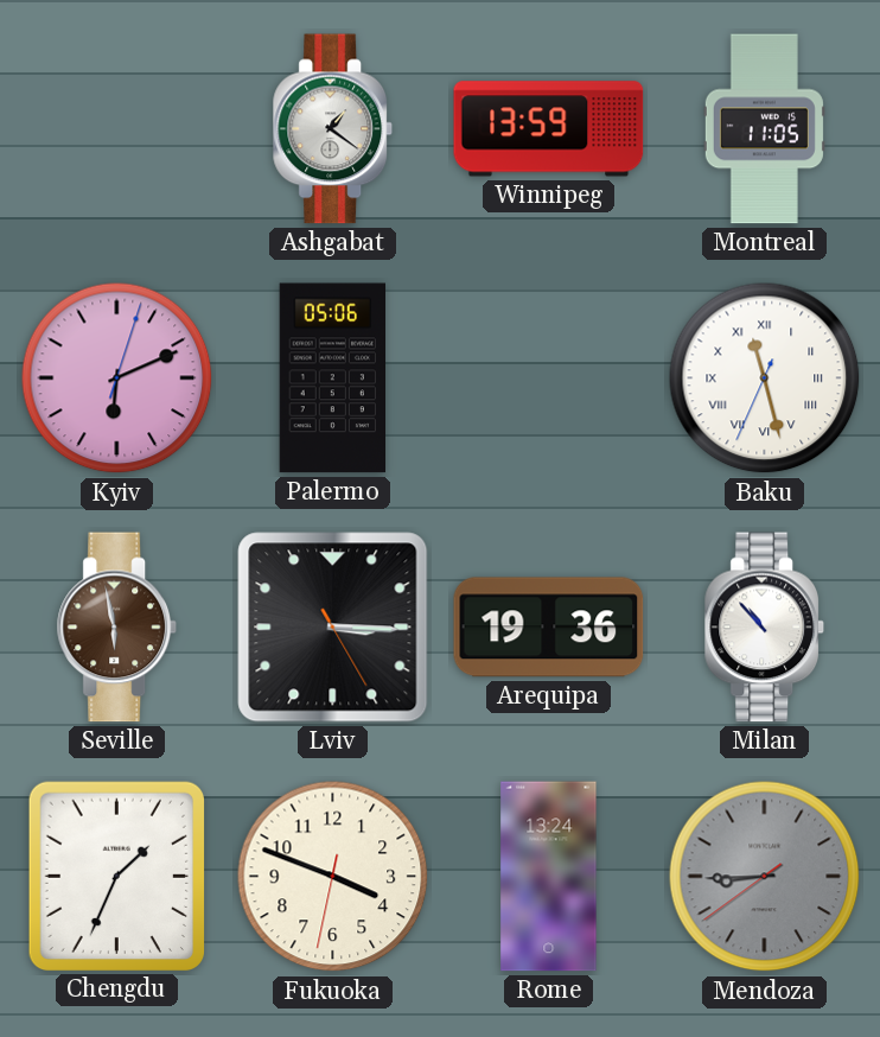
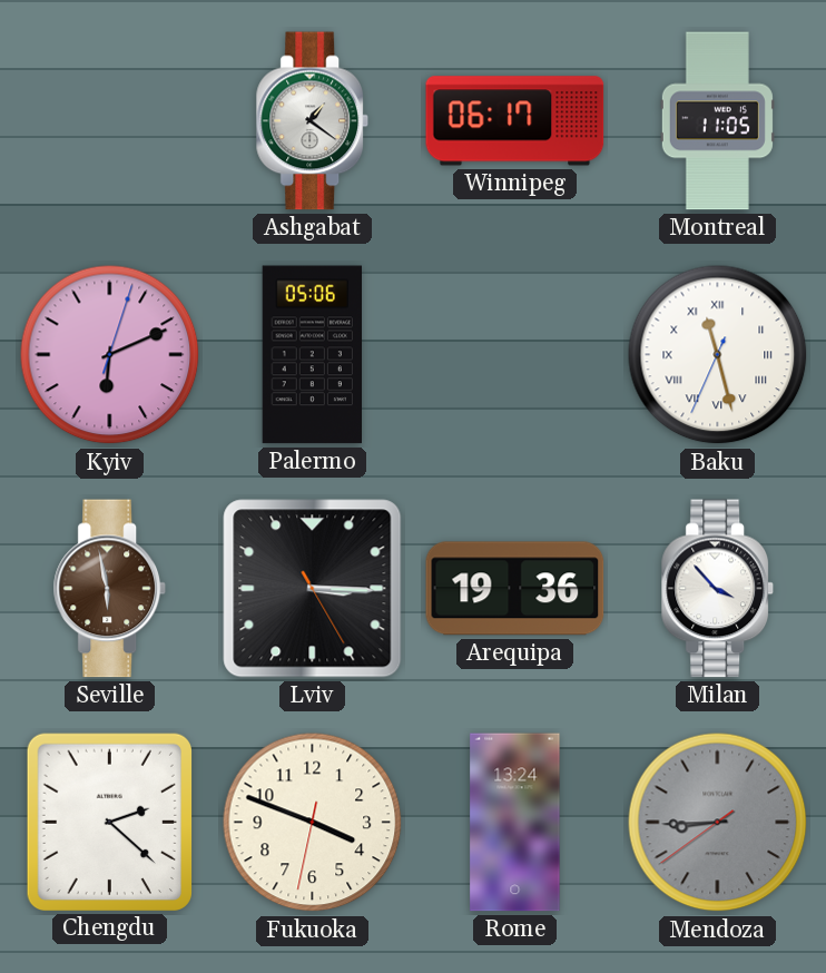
Winnipeg: 13:59 -> 06:17 (515, 121)
Milan: 10:53 -> 3:53 (718, 589)
Chengdu: 1:34 -> 2:22 (109, 822)
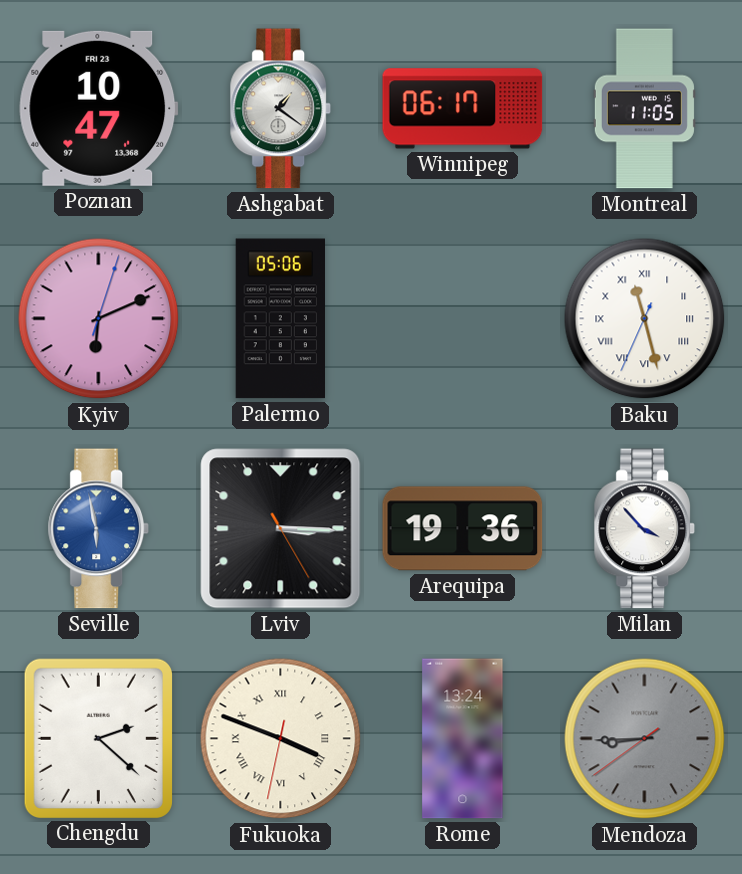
Poznan: none -> 10:47 (99, 108)
Seville dial: brown -> blue (99, 529)
Fukuoka numerals: Arabic -> Roman (281, 739)
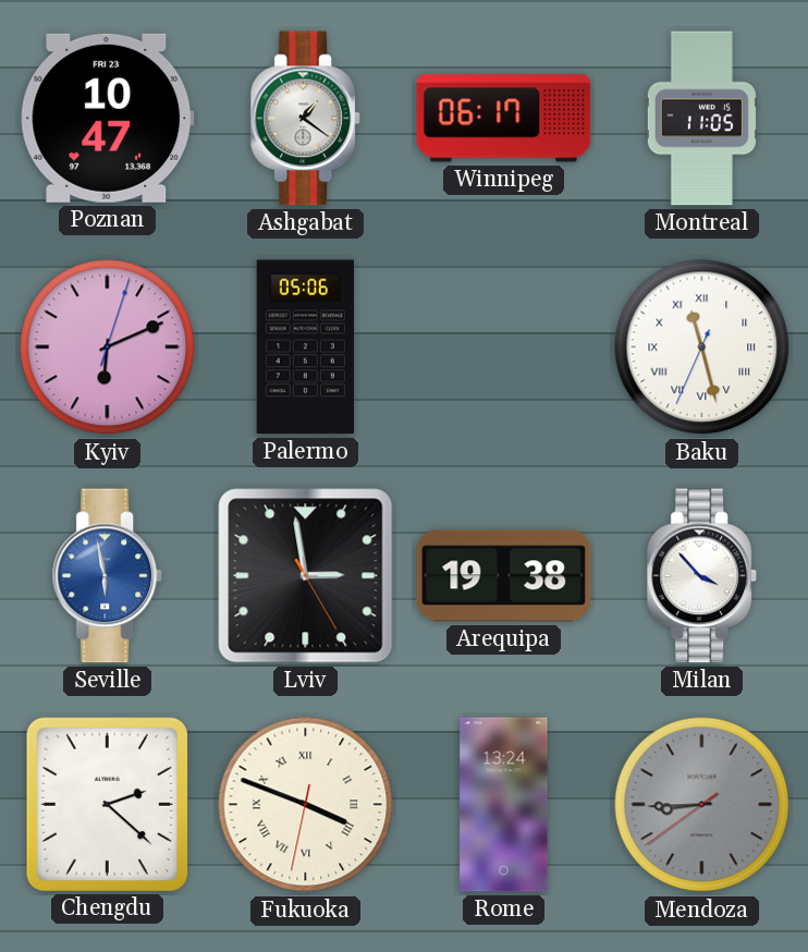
Lviv: 3:15 -> 2:58 (306, 576)
Arequipa: 19:36 -> 19:38 (504, 576)
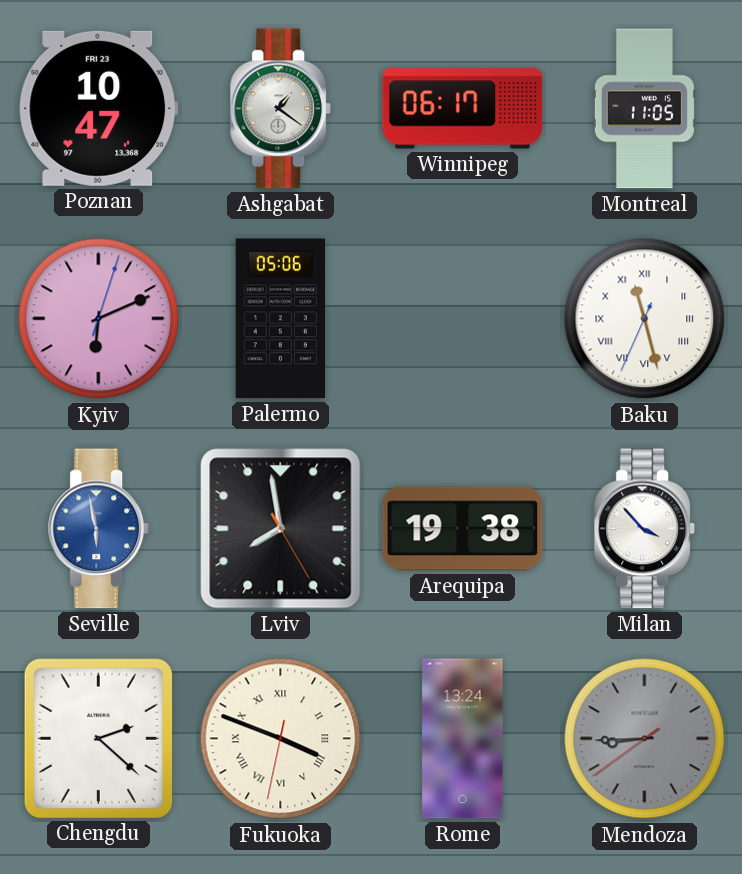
Lviv: 2:58 -> 7:58 (281, 529)
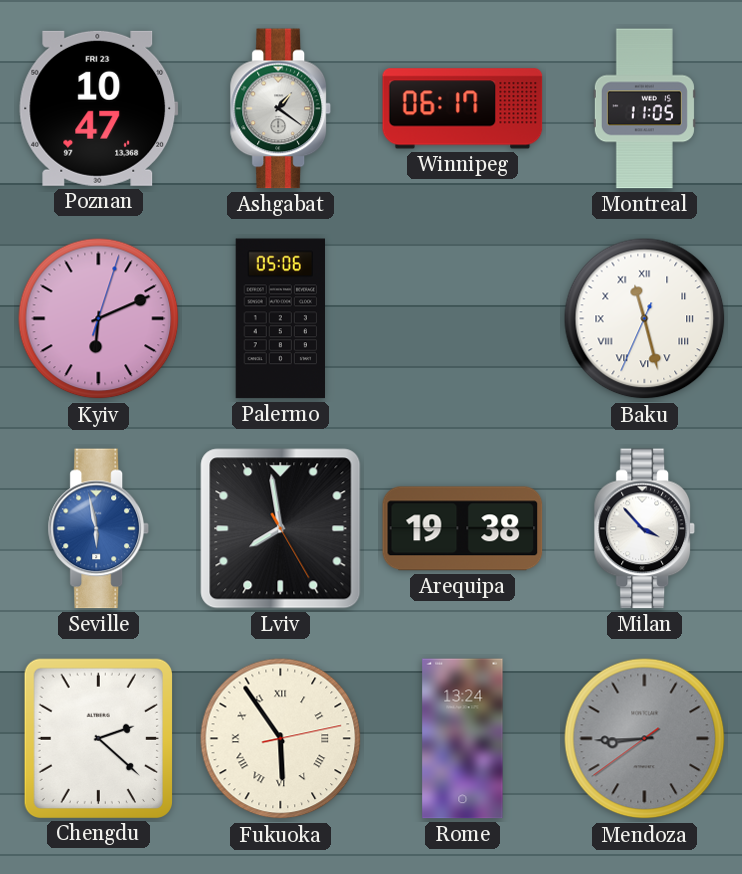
Fukuoka: 3:48 -> 5:54 (281, 739)
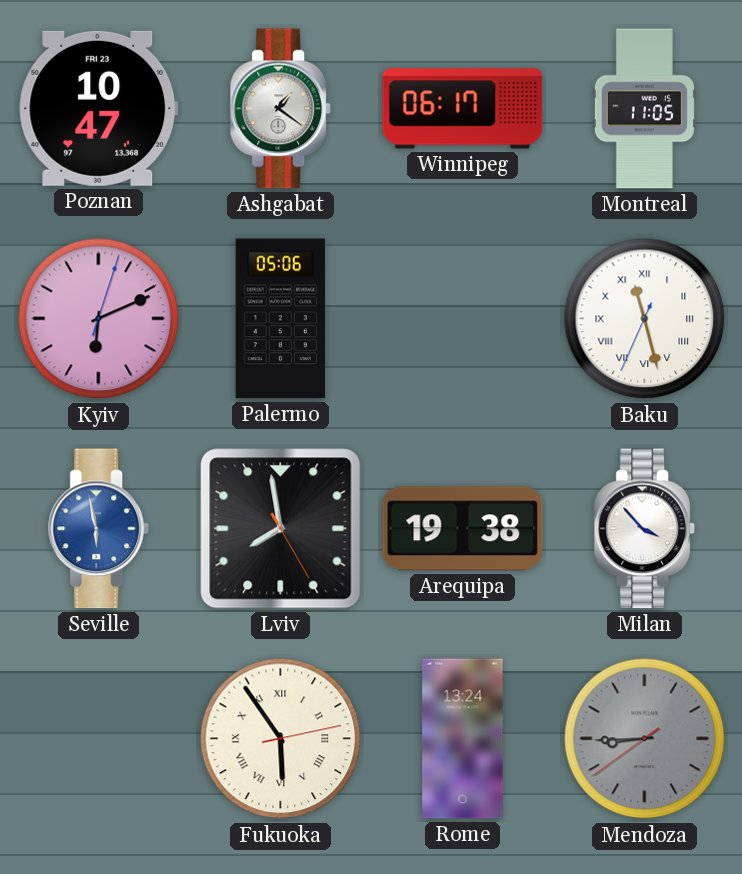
Chengdu: 2:22 -> none (98, 738)
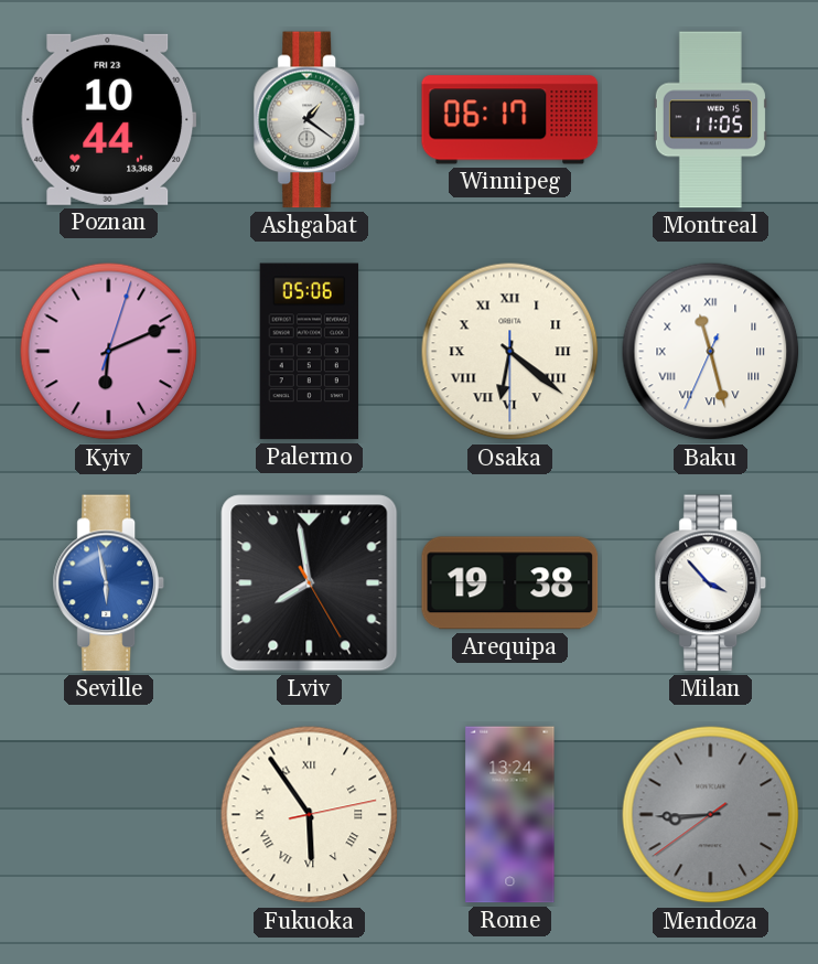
Poznan: 10:47 -> 10:44 (109, 119)
Osaka: none -> 6:21 (510, 352)
